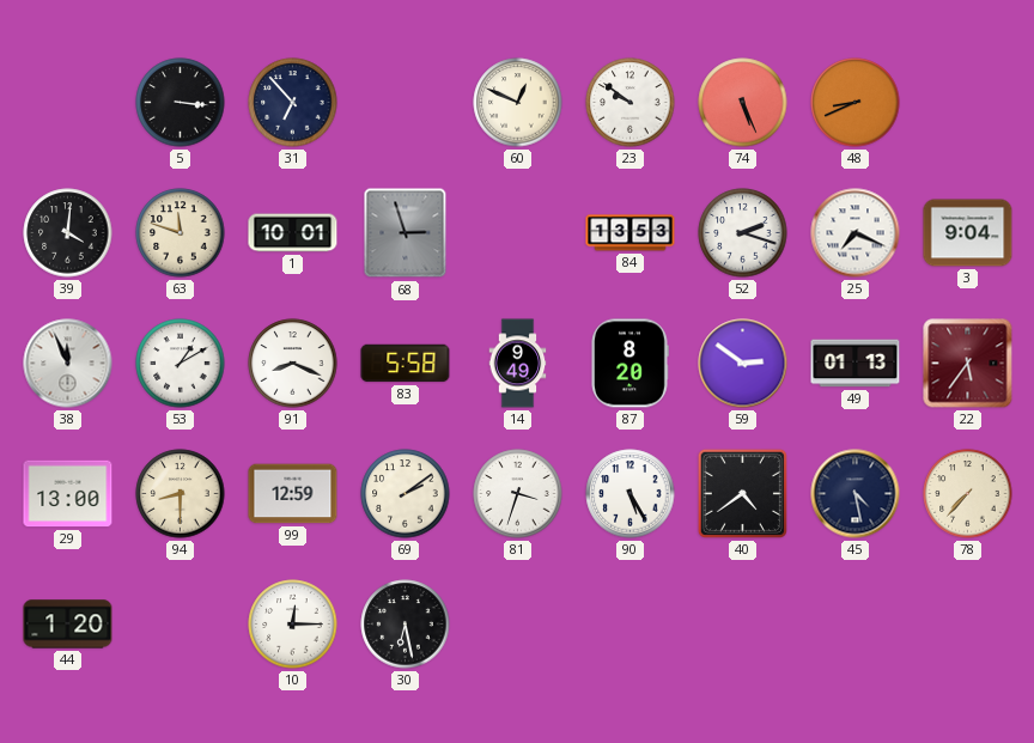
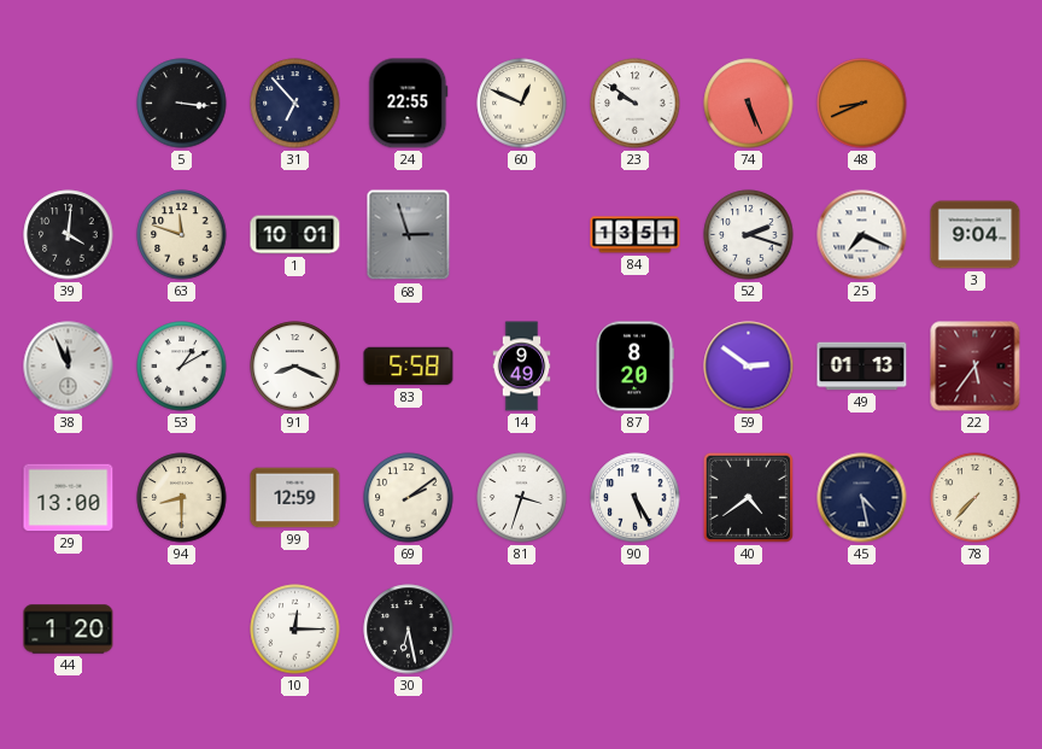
24: none -> 22:55 (409, 104)
84: 13:53 -> 13:51 (636, 235)
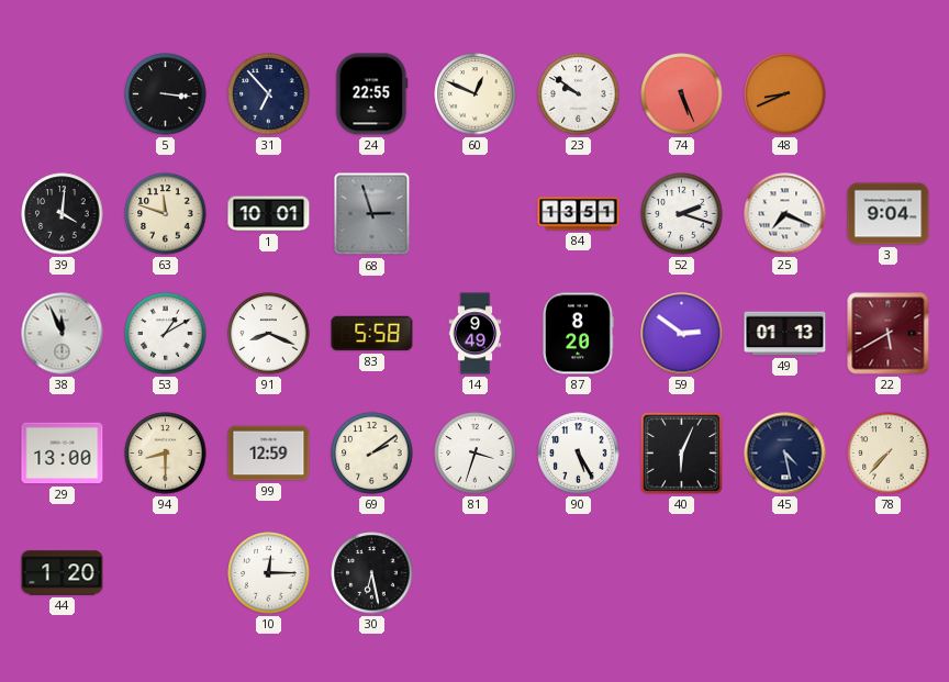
22: 5:36 -> 5:40 (889, 334)
40: 4:39 -> 6:04 (681, 452)
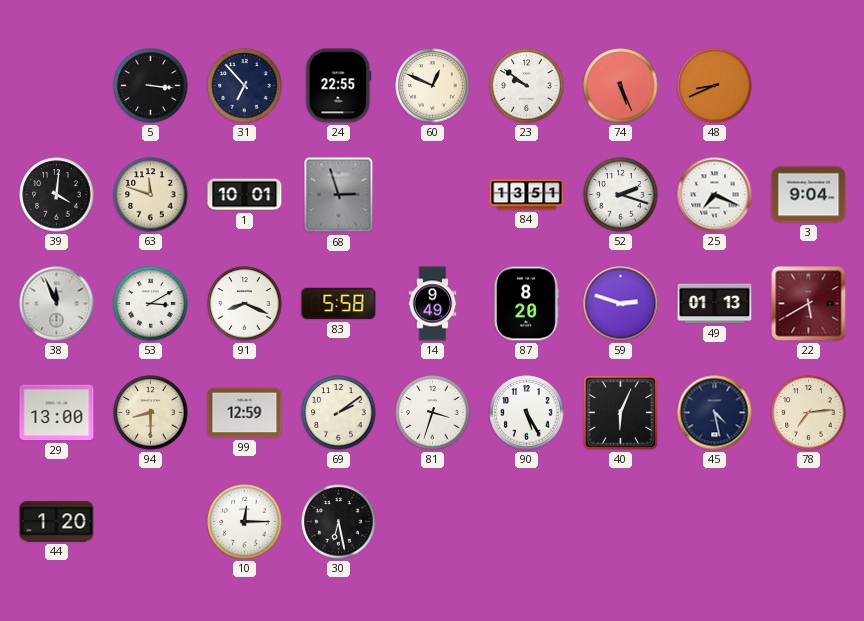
53: 1:10 -> 3:10 (151, 304)
59: 2:51 -> 2:48 (621, 304)
78: 7:37 -> 7:14 (809, 413)
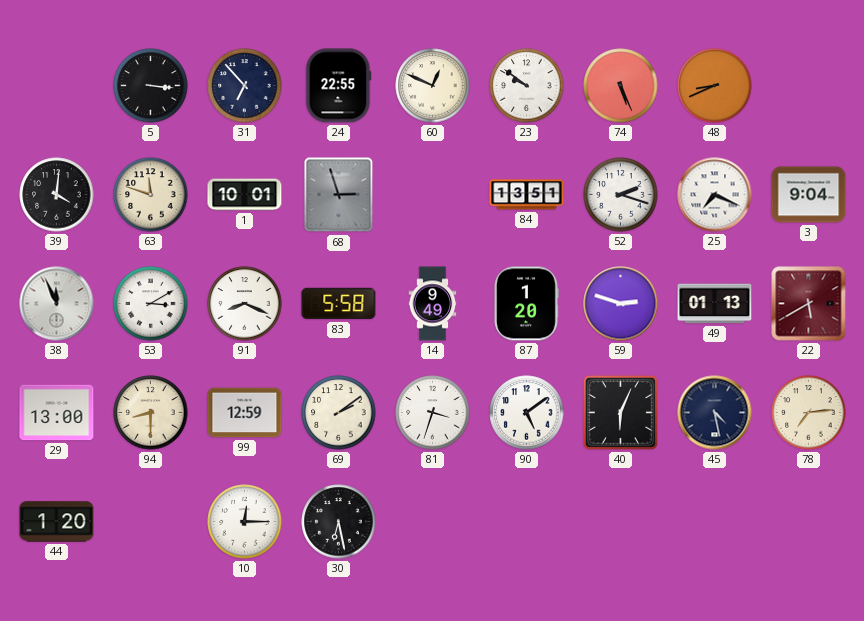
87: 8:20 -> 1:20 (526, 304)
90: 5:25 -> 5:09 (527, 413)
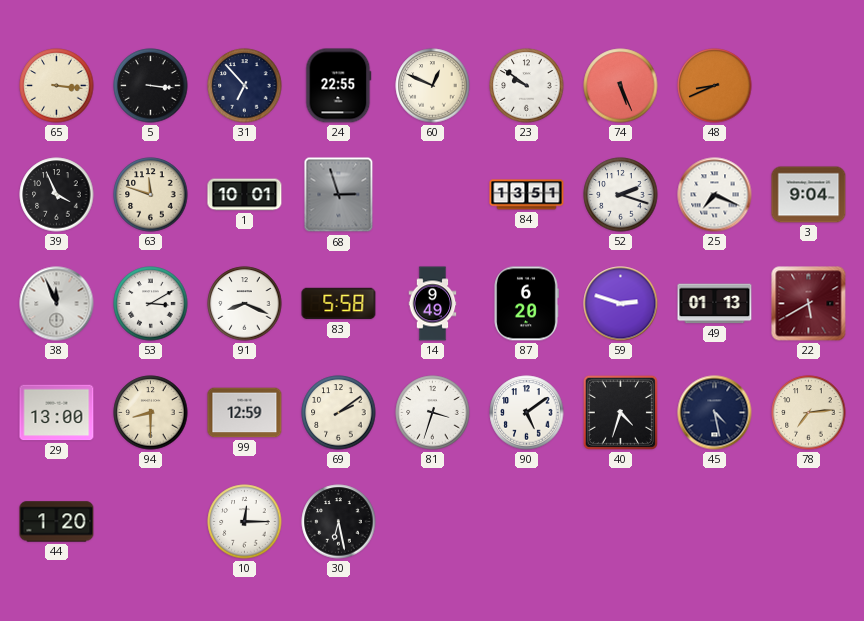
65: none -> 3:16 (57, 86)
39: 4:01 -> 3:56 (57, 195)
87: 1:20 -> 6:20 (526, 304)
40: 6:04 -> 4:33 (620, 412)
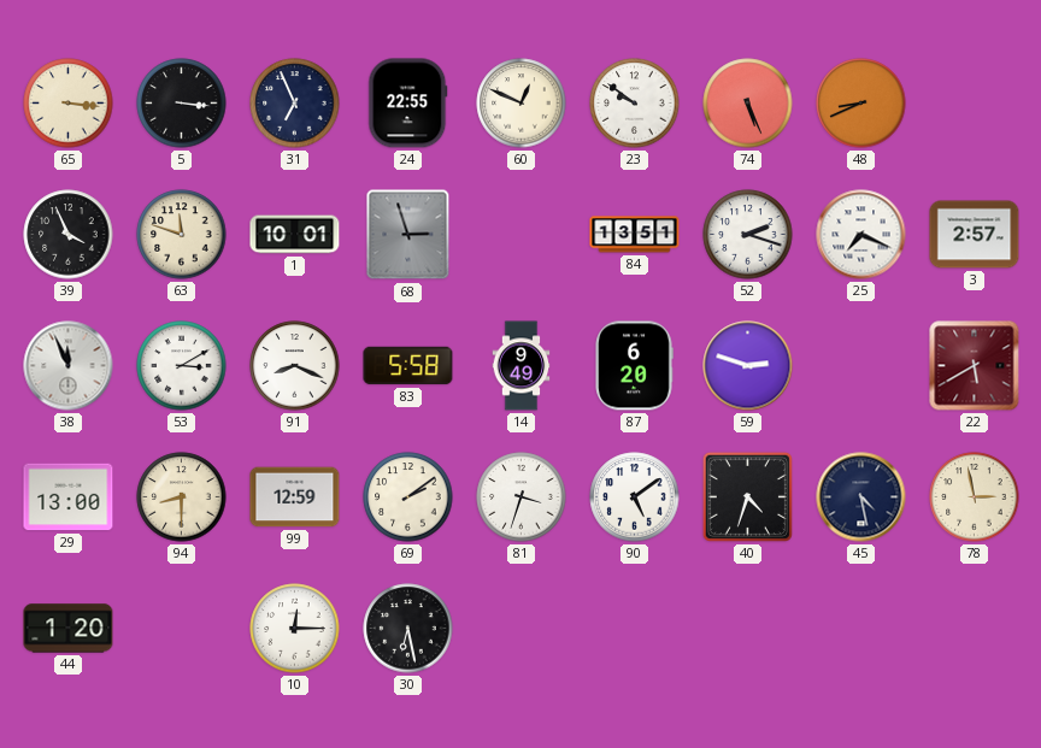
31: 6:53 -> 6:56 (295, 104)
3: 9:04 -> 2:57 (975, 235)
49: 01:13 -> none (715, 304)
78: 7:14 -> 2:58 (975, 497)
